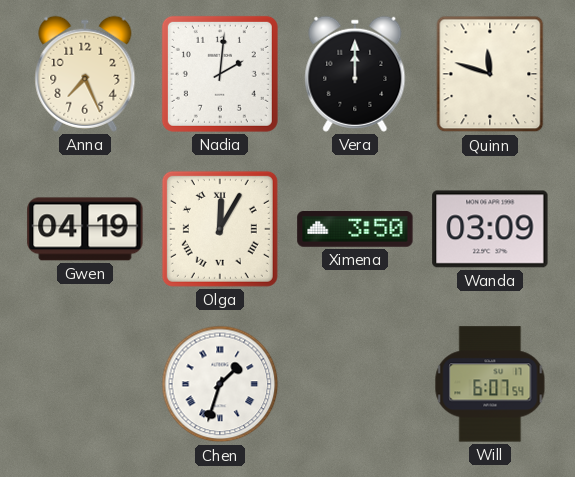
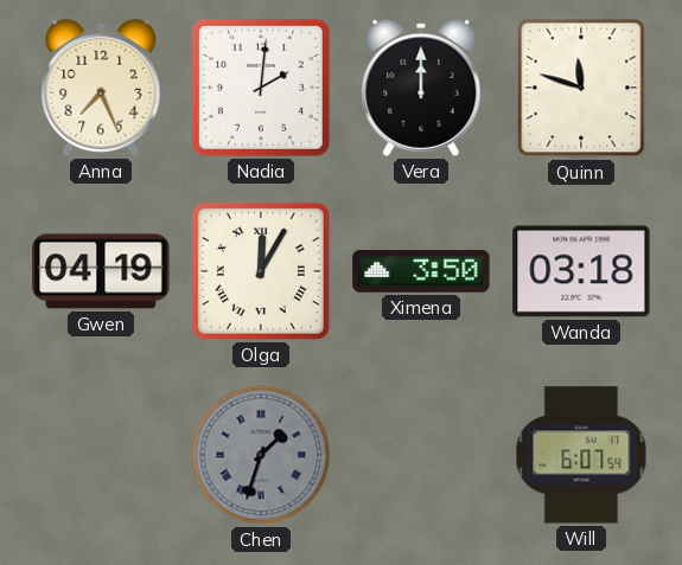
Wanda: 03:09 -> 03:18 (581, 271)
Chen dial: white -> grey (261, 455)
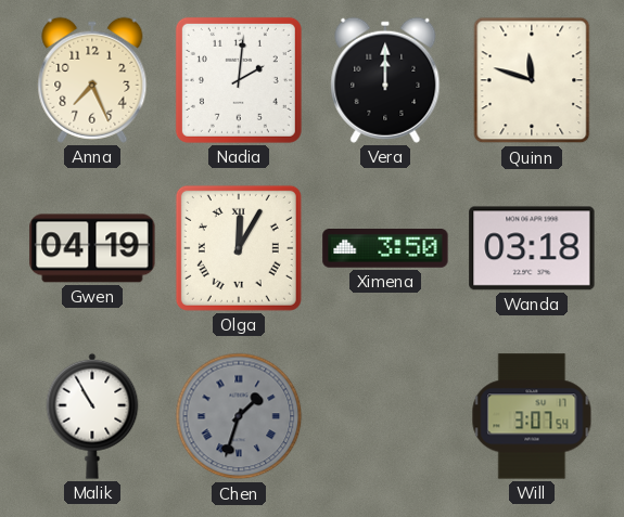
Malik: none -> 10:55 (92, 416)
Will: 6:07 -> 3:07 (532, 416)
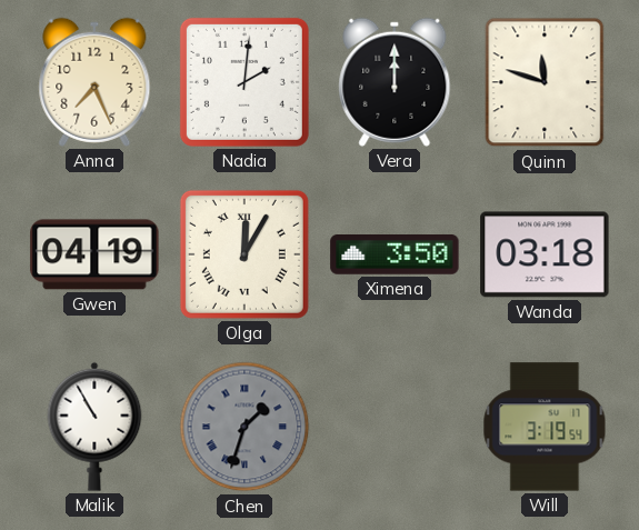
Will: 3:07 -> 3:19 (545, 427)
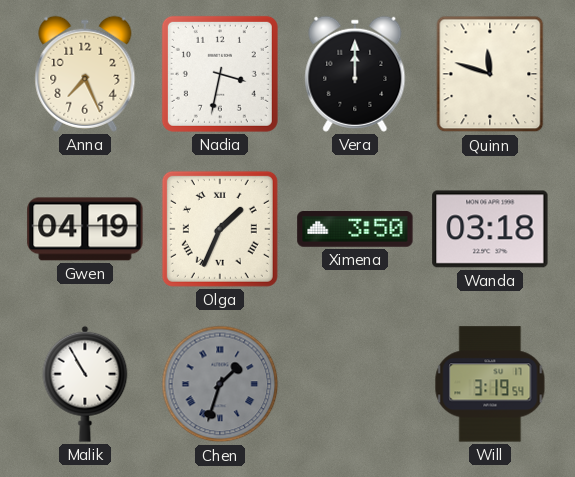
Nadia: 2:01 -> 3:32 (220, 74)
Olga: 12:05 -> 1:34 (220, 229)
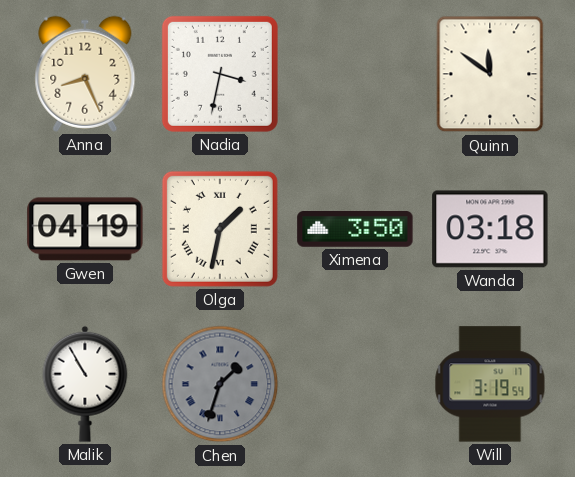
Anna: 7:26 -> 8:26 (85, 74)
Vera: 12:00 -> none (355, 74)
Quinn: 11:48 -> 11:51 (490, 74)
Olga: 1:34 -> 1:32 (220, 229)
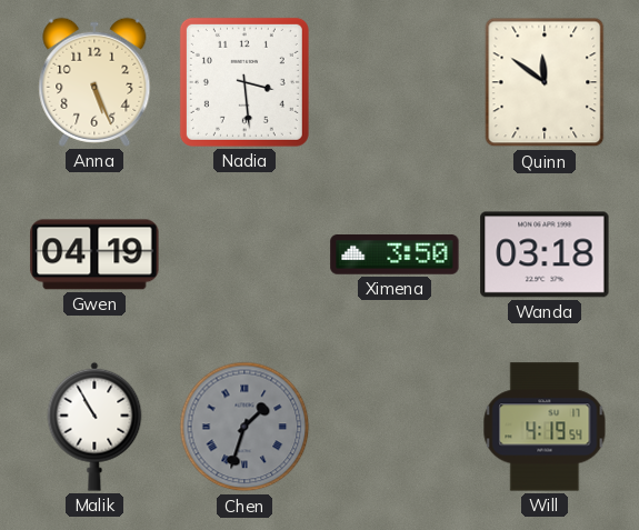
Anna: 8:26 -> 5:26 (94, 82)
Nadia: 3:32 -> 3:29 (244, 82)
Olga: 1:32 -> none (220, 229)
Will: 3:19 -> 4:19 (545, 427)
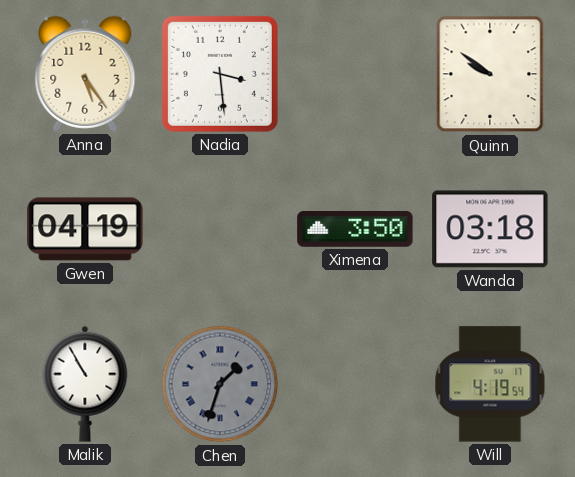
Anna: 5:26 -> 5:24 (85, 74)
Quinn: 11:51 -> 9:51 (490, 74)
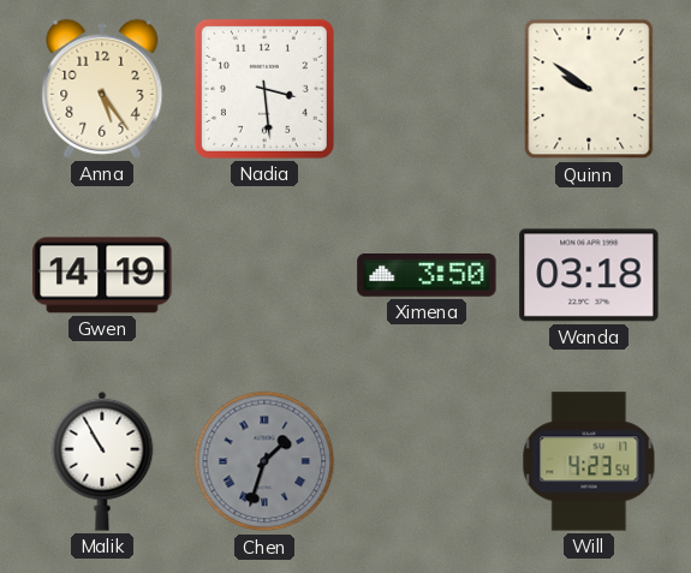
Gwen: 04:19 -> 14:19 (102, 275)
Will: 4:19 -> 4:23 (589, 461)
